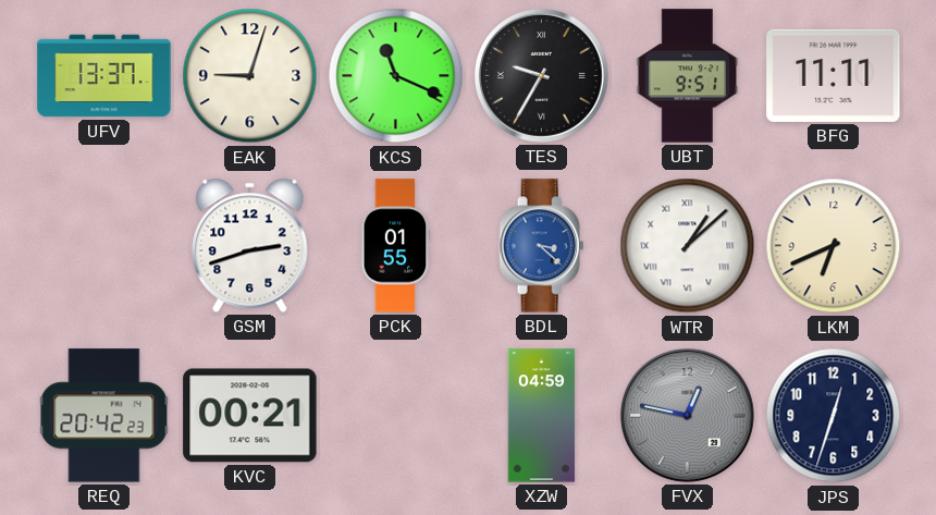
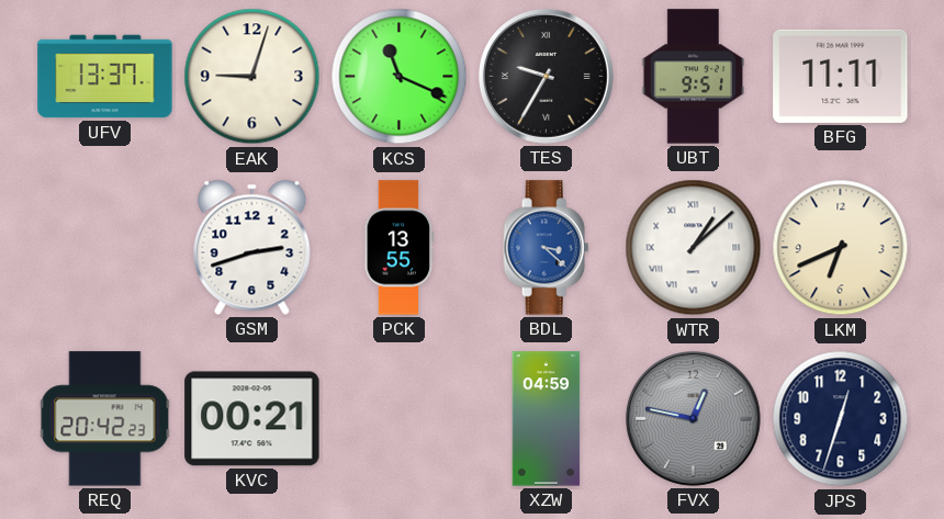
PCK: 01:55 -> 13:55 (400, 248)
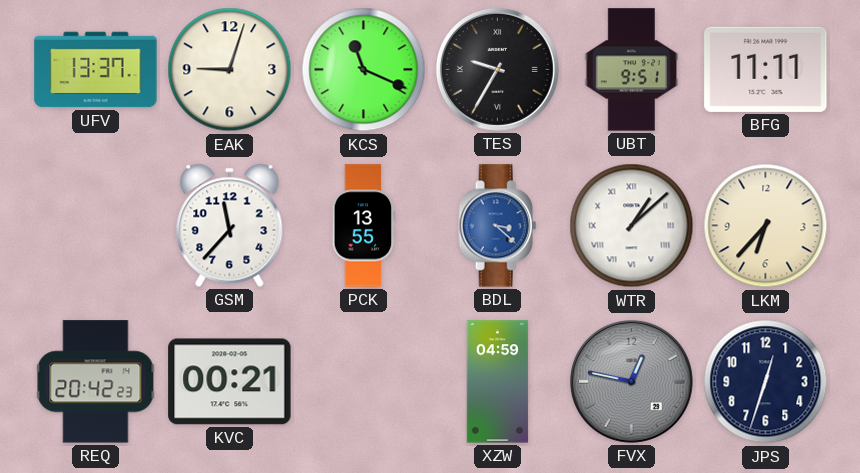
GSM: 2:42 -> 11:37 (230, 225)
LKM: 6:41 -> 6:37 (766, 226)
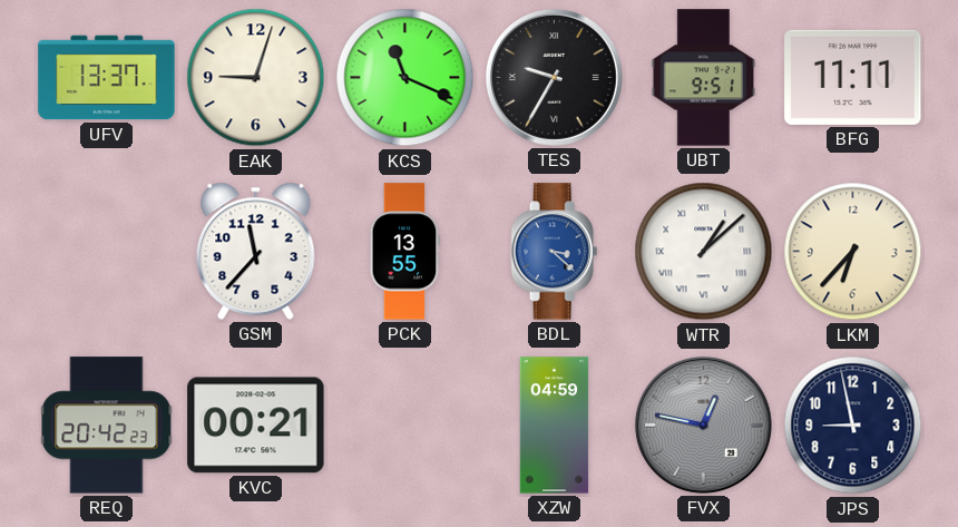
JPS: 12:33 -> 8:58 (853, 426)
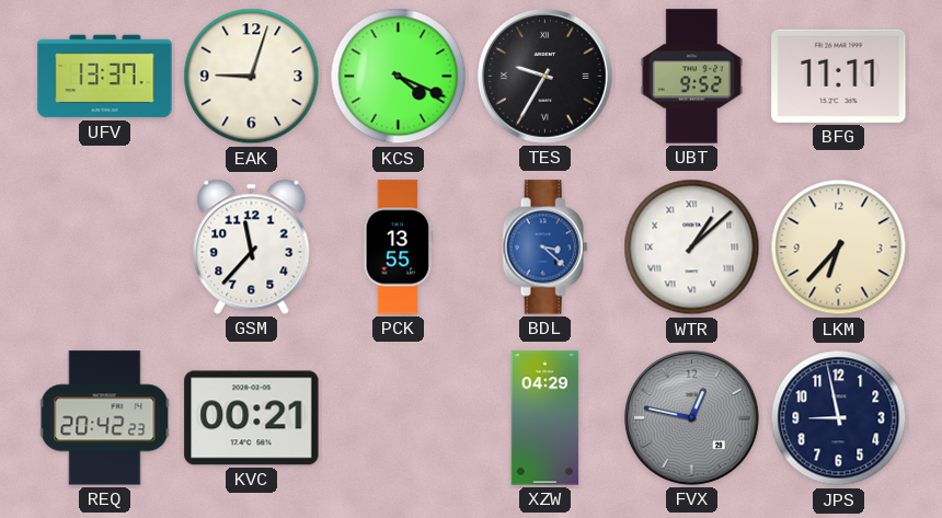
KCS: 11:19 -> 4:19 (399, 77)
UBT: 9:51 -> 9:52 (692, 77)
XZW: 04:59 -> 04:29 (545, 418)
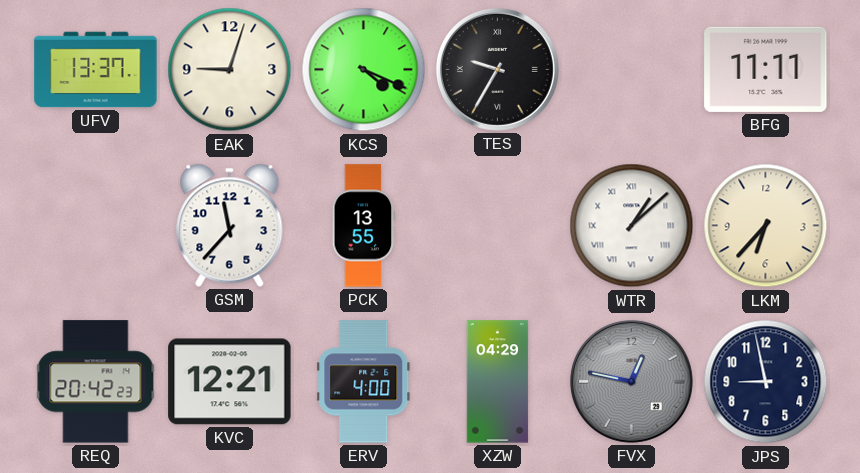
UBT: 9:52 -> none (692, 77)
BDL: 3:22 -> none (545, 248)
KVC: 00:21 -> 12:21 (230, 382)
ERV: none -> 4:00 (364, 382)
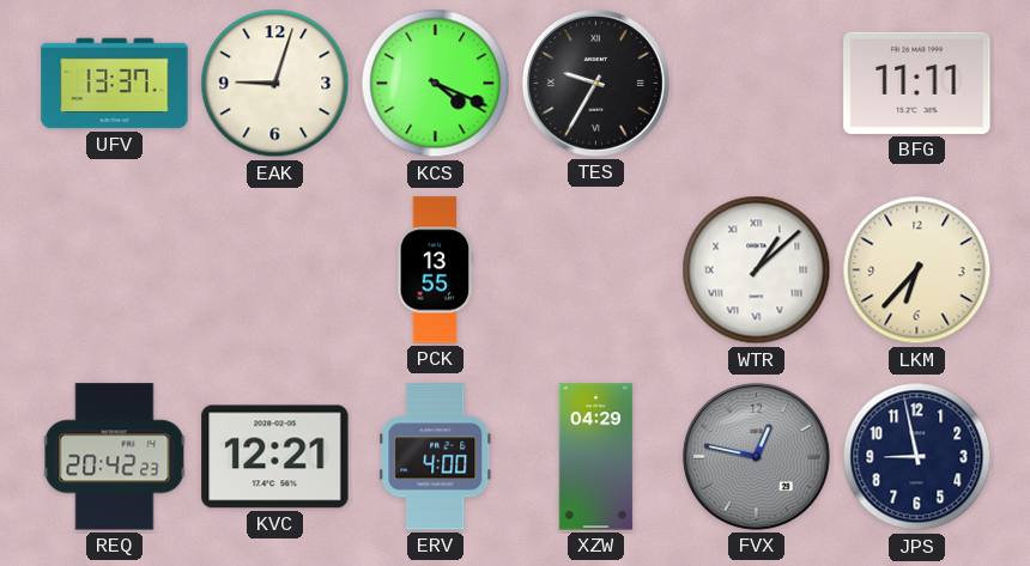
GSM: 11:37 -> none (230, 225)
